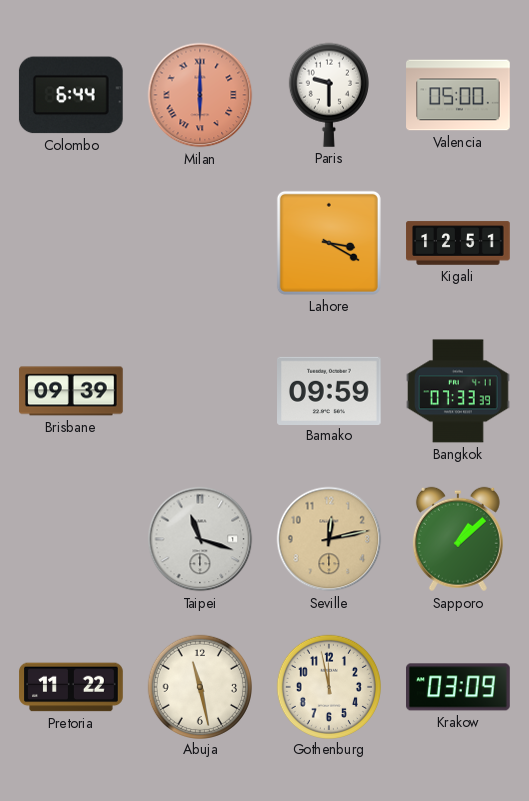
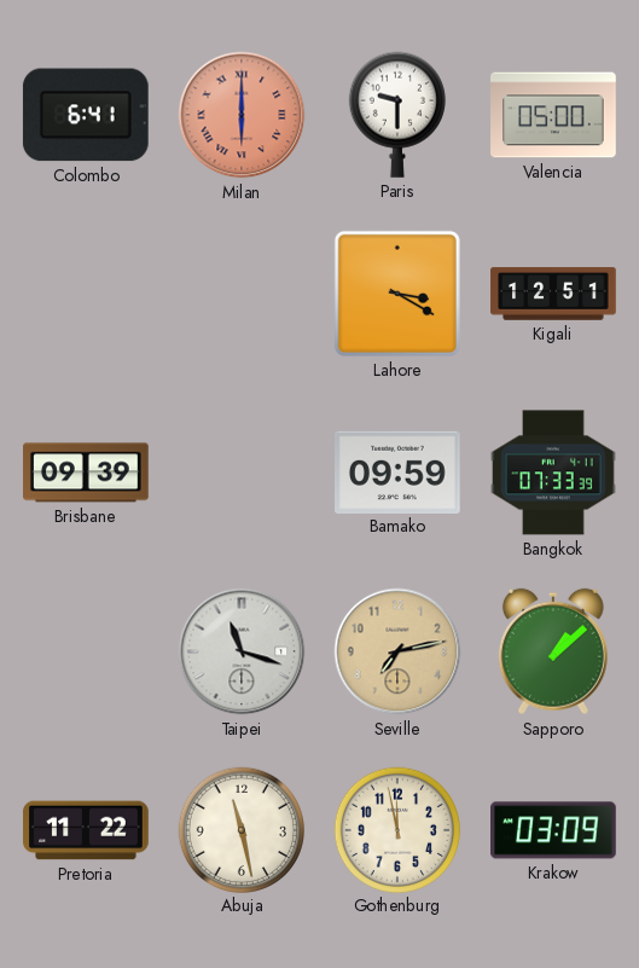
Colombo: 6:44 -> 6:41 (86, 115)
Seville: 12:13 -> 7:13 (397, 651)
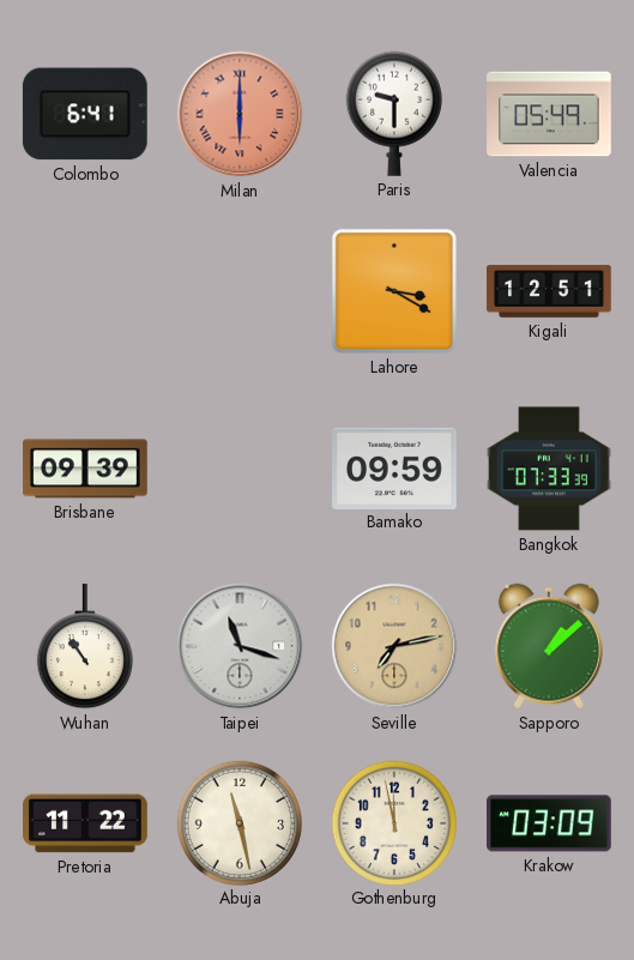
Valencia: 05:00 -> 05:49 (549, 114)
Wuhan: none -> 10:54 (85, 647)
